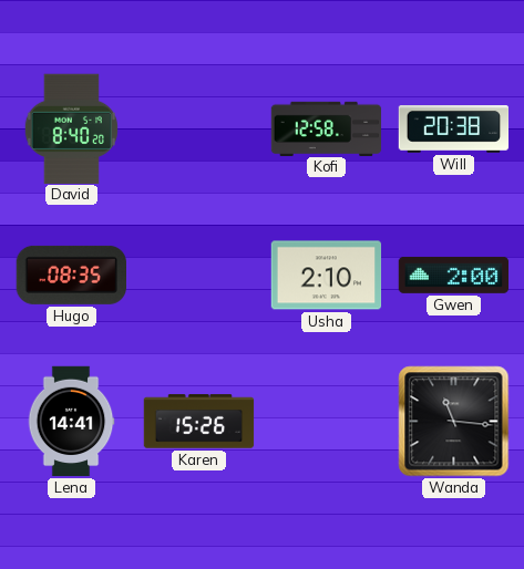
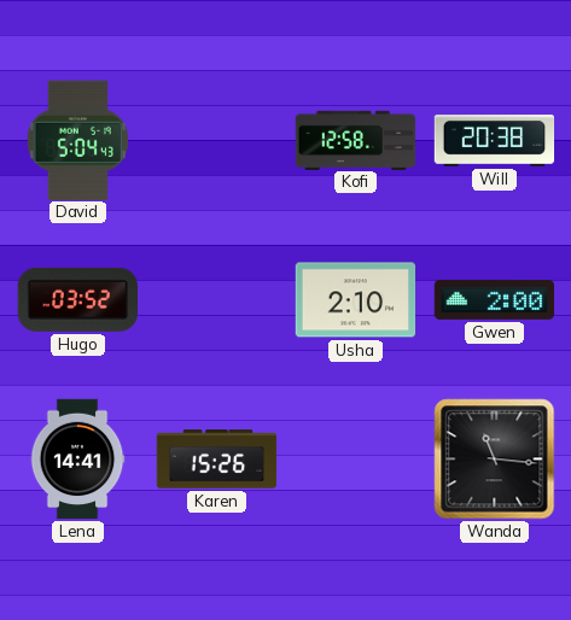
David: 8:40 -> 5:04 (77, 140)
Hugo: 08:35 -> 03:52 (77, 299)
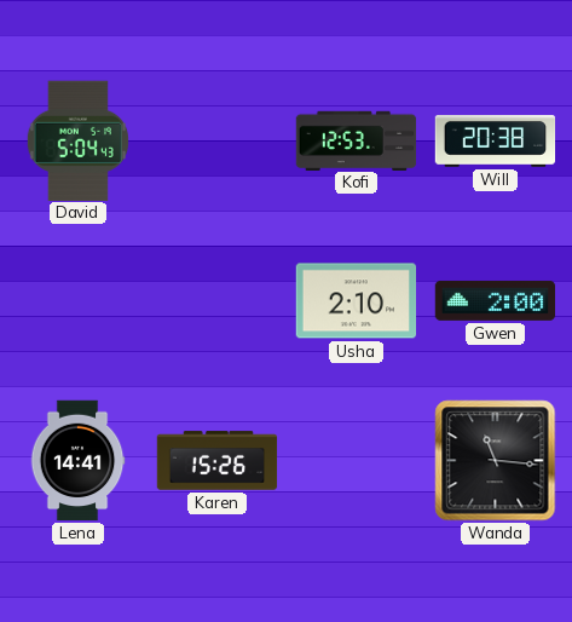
Kofi: 12:58 -> 12:53 (357, 140)
Hugo: 03:52 -> none (77, 299)
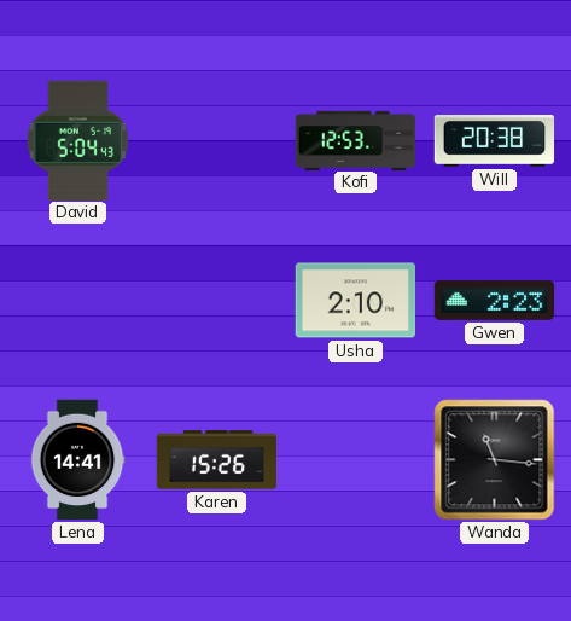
Gwen: 2:00 -> 2:23 (495, 300)
